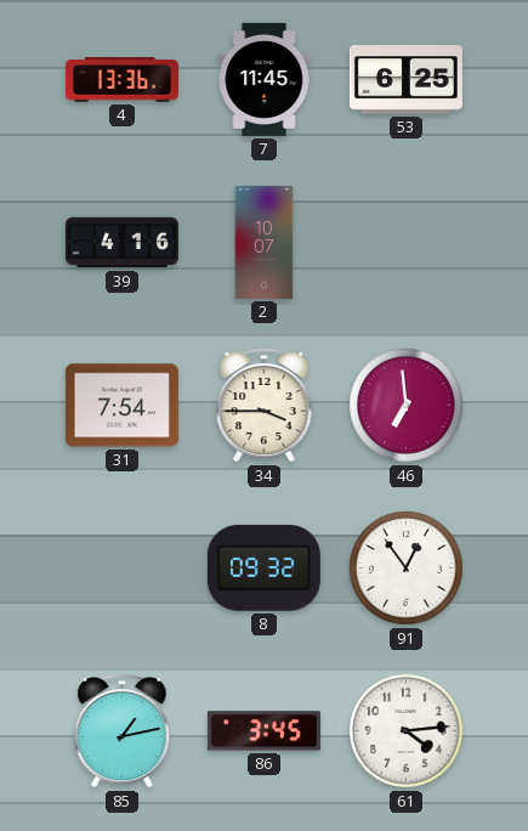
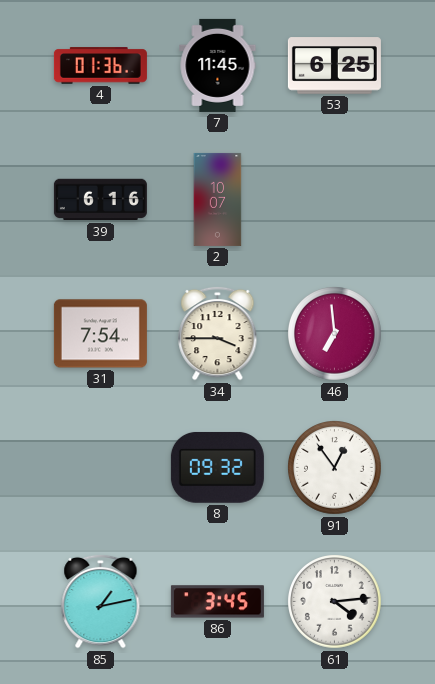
4: 13:36 -> 01:36 (100, 66)
39: 4:16 -> 6:16 (100, 200)
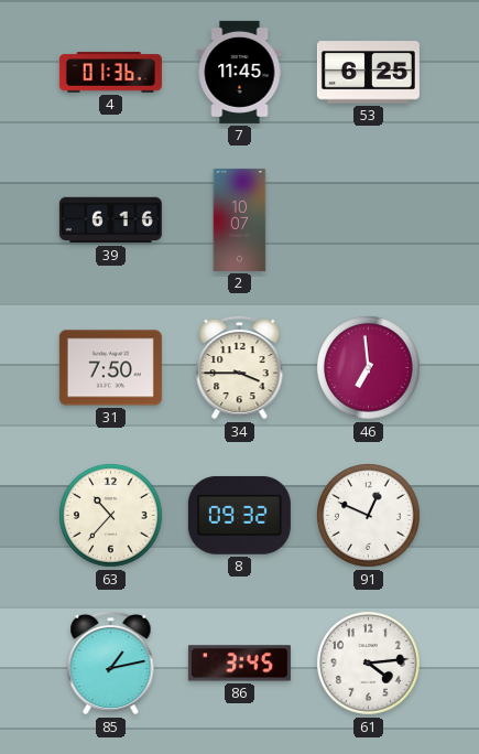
31: 7:54 -> 7:50 (110, 368)
63: none -> 10:37 (111, 516)
91: 12:54 -> 12:49 (369, 516)
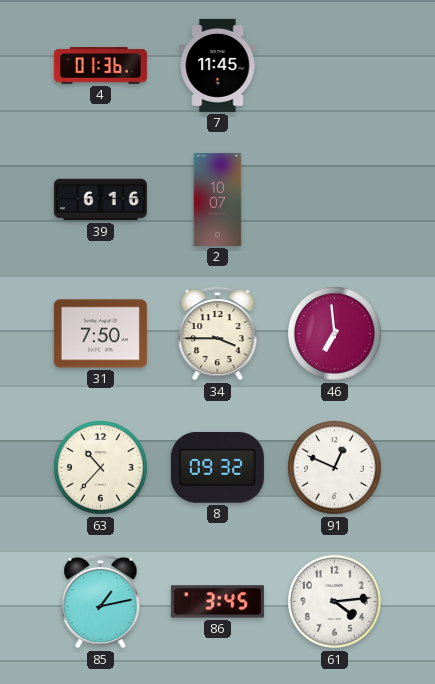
53: 6:25 -> none (368, 73)
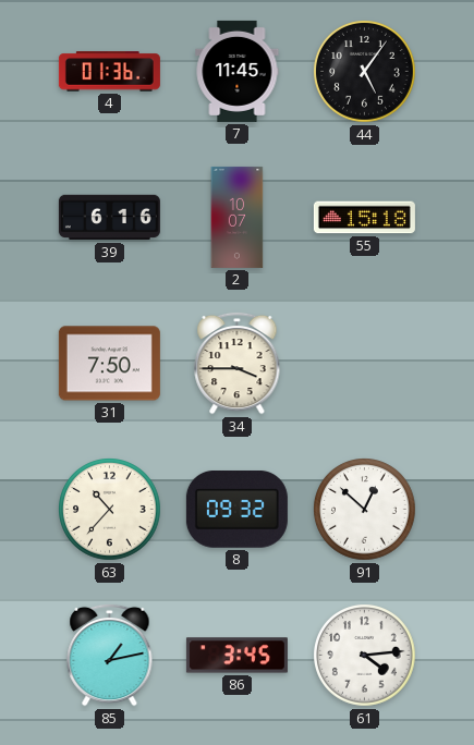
44: none -> 5:06 (365, 72)
55: none -> 15:18 (364, 218)
46: 6:59 -> none (335, 334)
91: 12:49 -> 12:52 (365, 510)
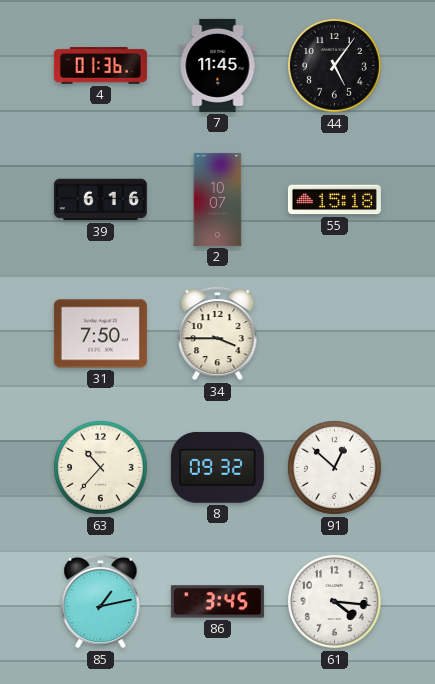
61: 4:14 -> 4:16 (335, 602)
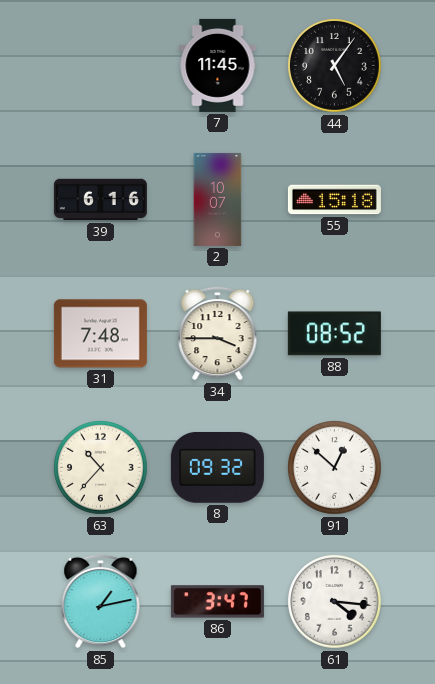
4: 01:36 -> none (100, 66)
31: 7:50 -> 7:48 (100, 334)
88: none -> 08:52 (334, 334)
86: 3:45 -> 3:47 (217, 602)
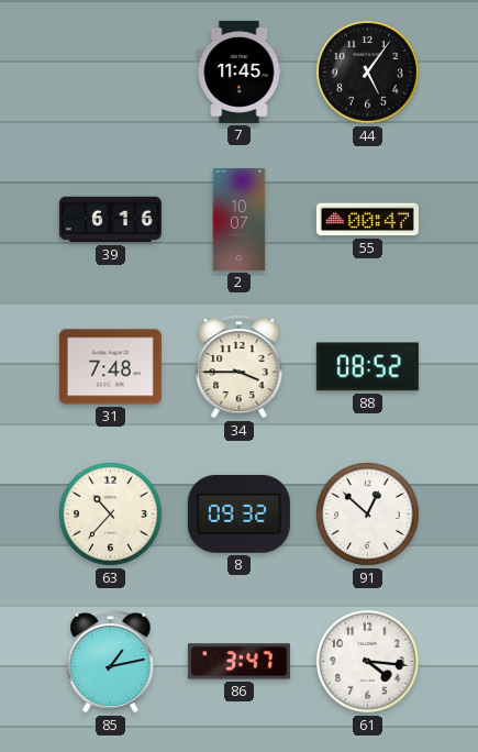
55: 15:18 -> 00:47 (367, 220)
